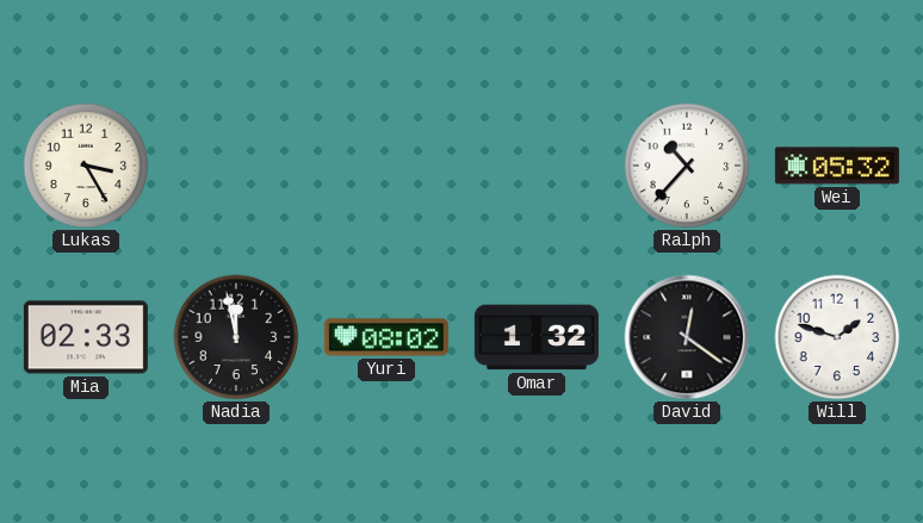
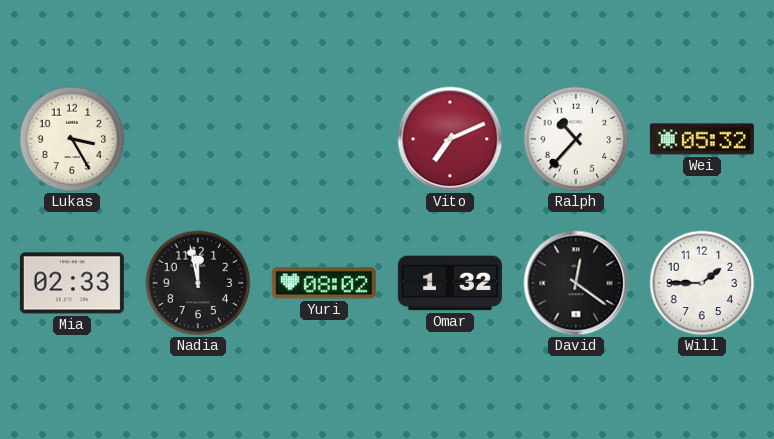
Vito: none -> 7:11 (450, 139)
Will: 1:48 -> 1:45 (702, 283)
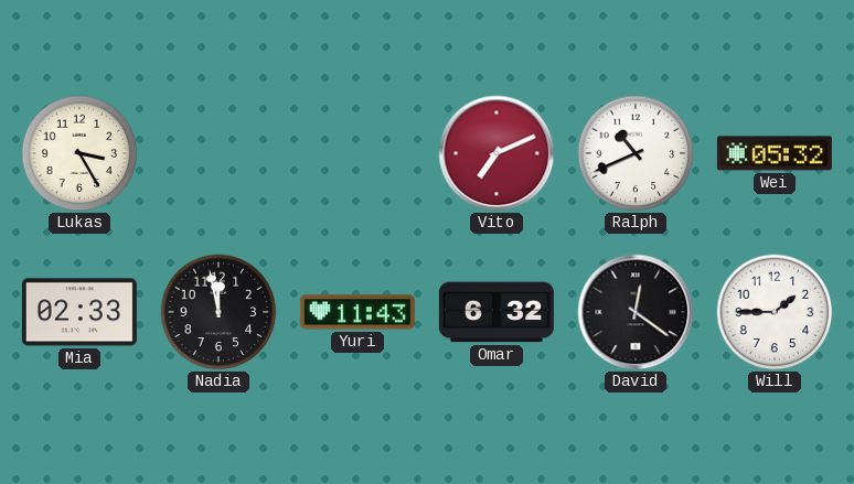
Ralph: 10:37 -> 10:41 (636, 153)
Yuri: 08:02 -> 11:43 (357, 312)
Omar: 1:32 -> 6:32 (497, 312)
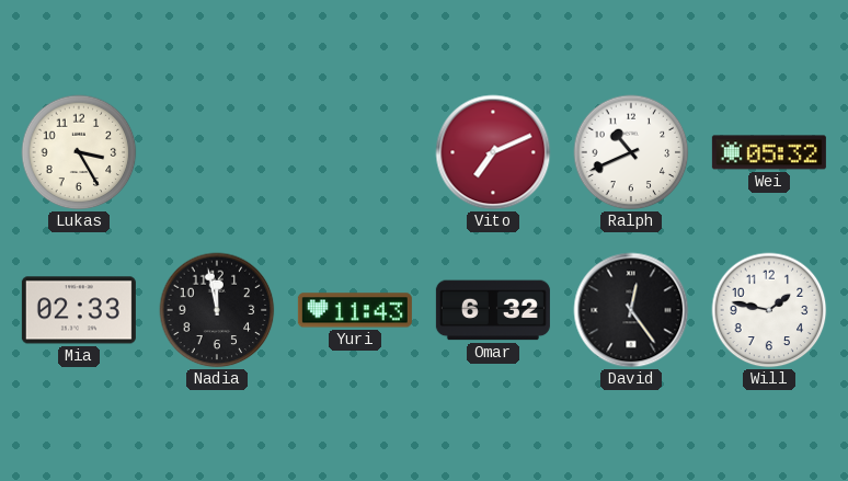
David: 12:21 -> 12:24 (631, 310)
Will: 1:45 -> 1:47 (769, 310)
